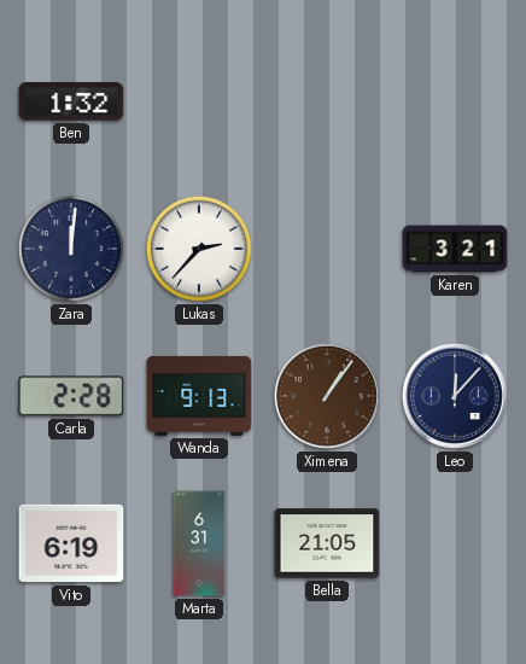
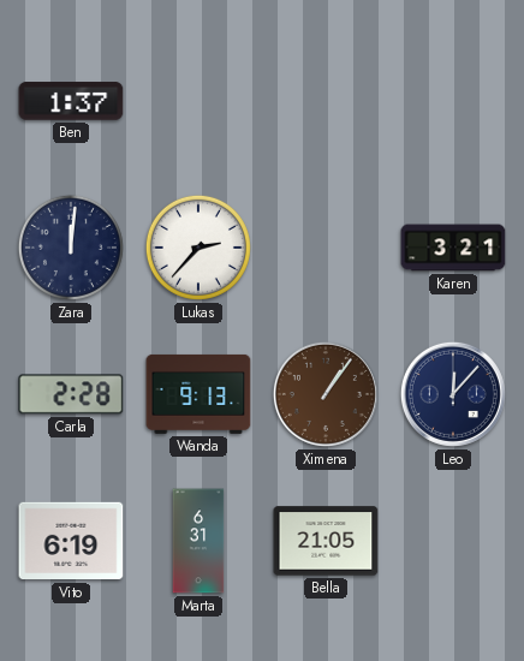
Ben: 1:32 -> 1:37 (71, 101)
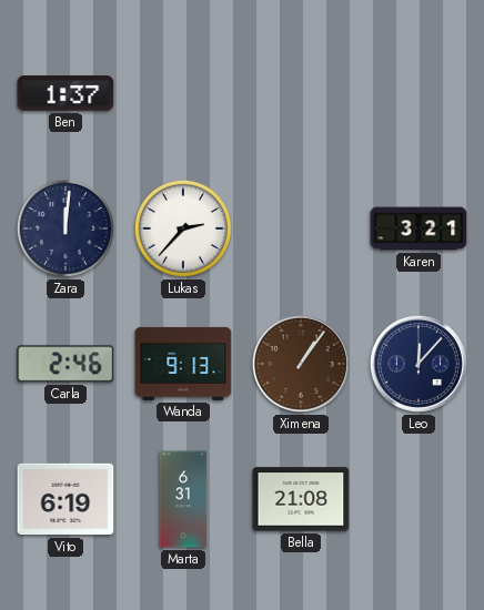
Carla: 2:28 -> 2:46 (65, 364)
Bella: 21:05 -> 21:08 (301, 499)
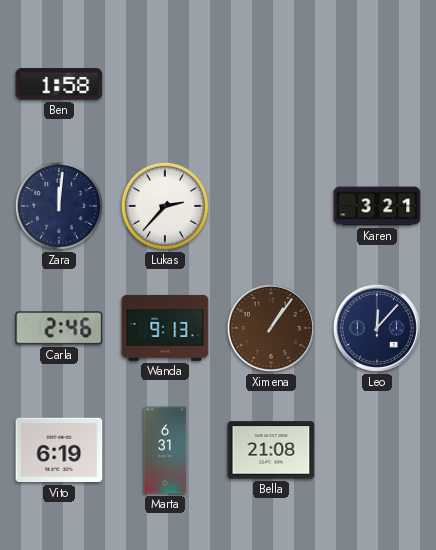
Ben: 1:37 -> 1:58 (59, 84)
